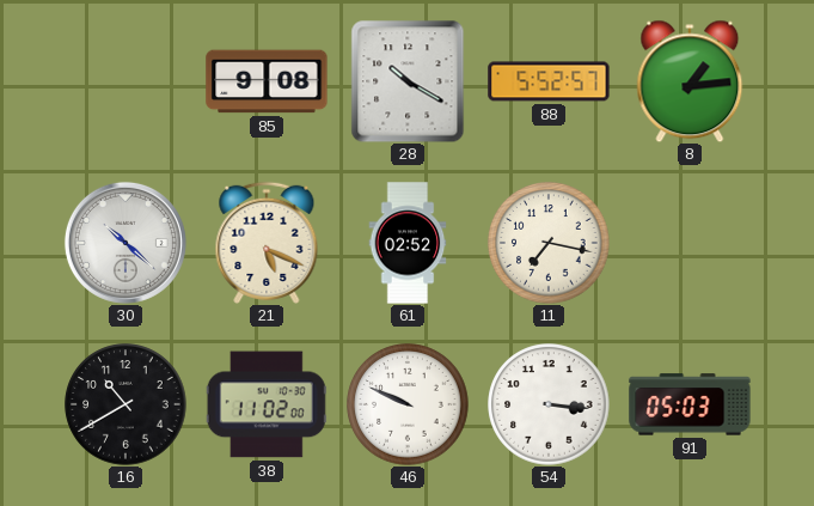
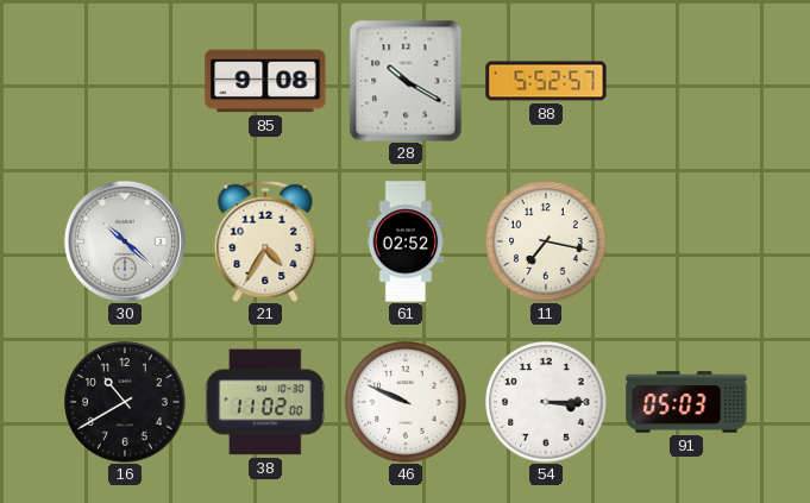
8: 1:14 -> none (690, 81)
21: 5:19 -> 4:35 (265, 241)
54: 3:16 -> 3:15 (546, 402)
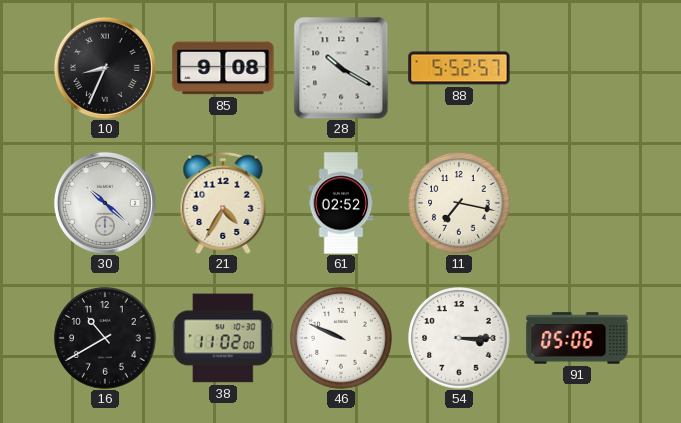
10: none -> 8:34 (105, 68)
91: 05:03 -> 05:06 (577, 338)
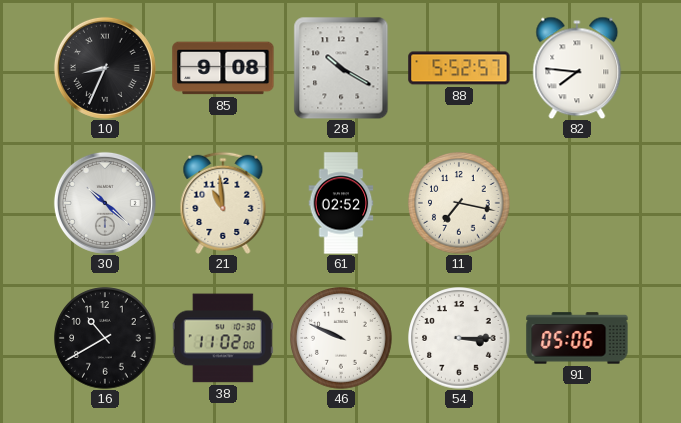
82: none -> 7:46 (577, 68)
21: 4:35 -> 10:59 (223, 203)
